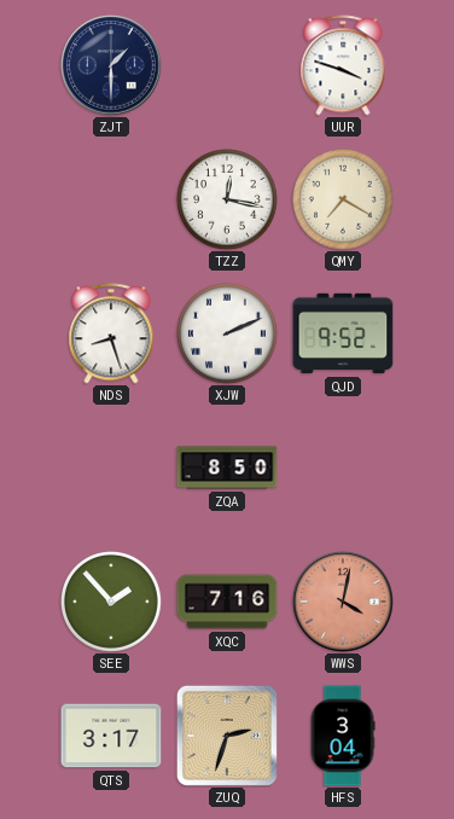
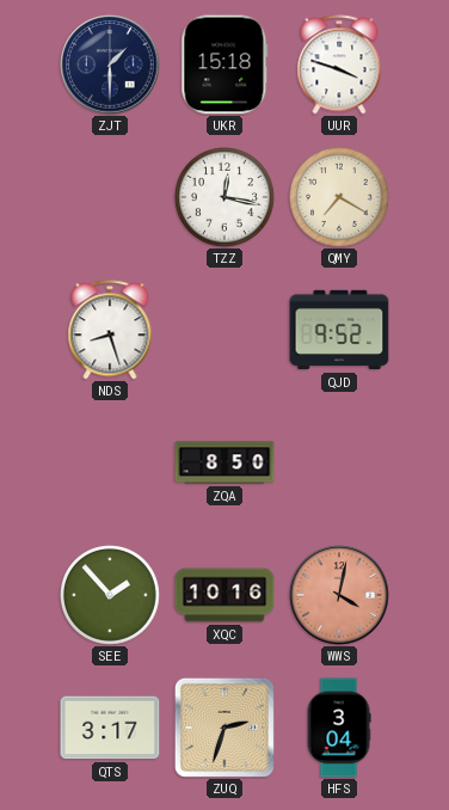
UKR: none -> 15:18 (224, 65)
XJW: 2:11 -> none (228, 335)
XQC: 7:16 -> 10:16 (224, 595)
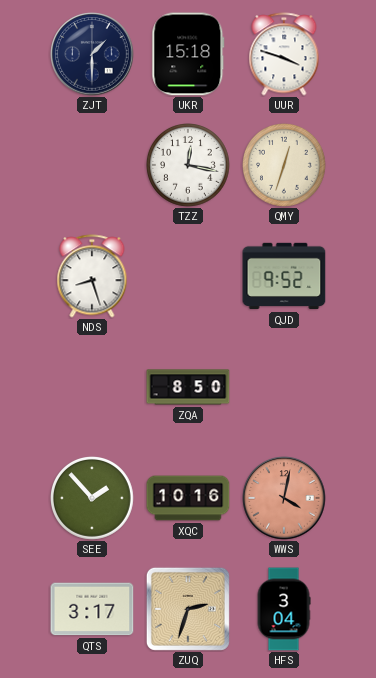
QMY: 7:20 -> 12:33 (285, 166)
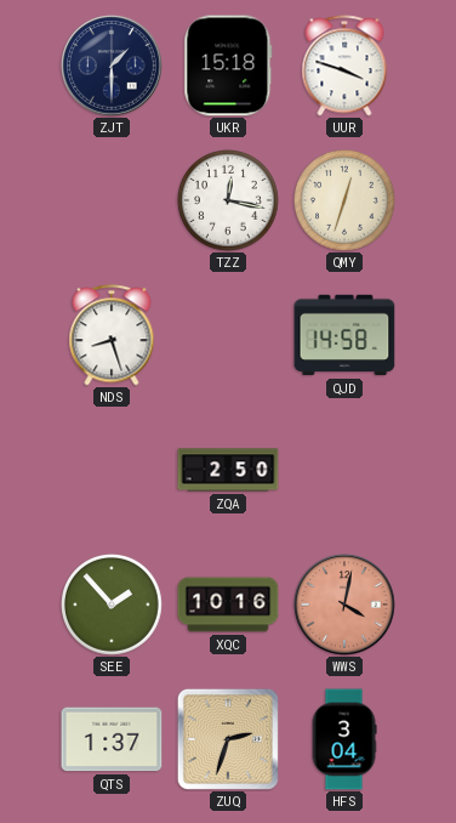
QJD: 9:52 -> 14:58 (344, 335)
ZQA: 8:50 -> 2:50 (228, 470)
QTS: 3:17 -> 1:37 (112, 739)
